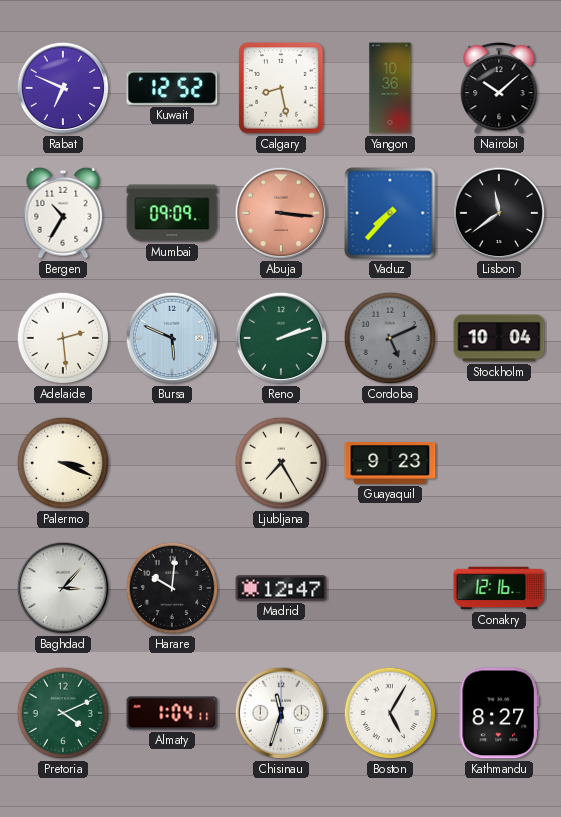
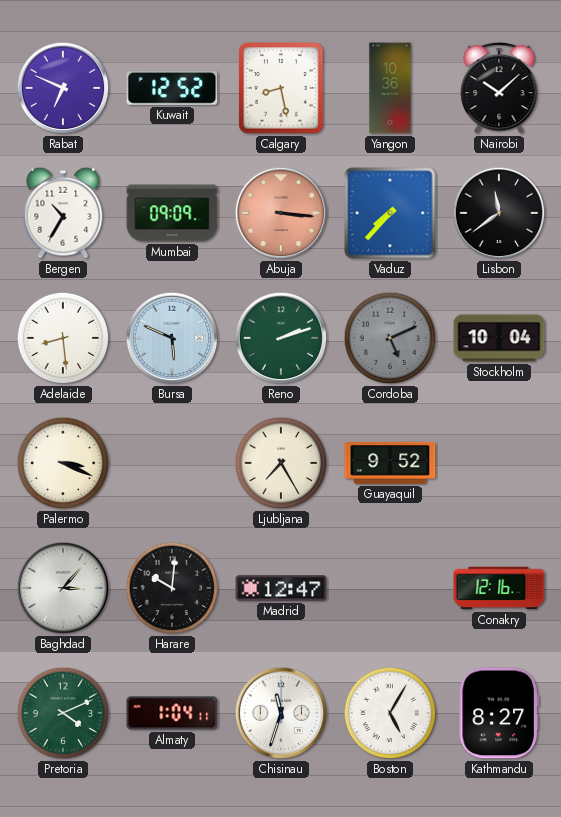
Adelaide: 2:29 -> 8:29 (63, 338)
Guayaquil: 9:23 -> 9:52 (390, 463)
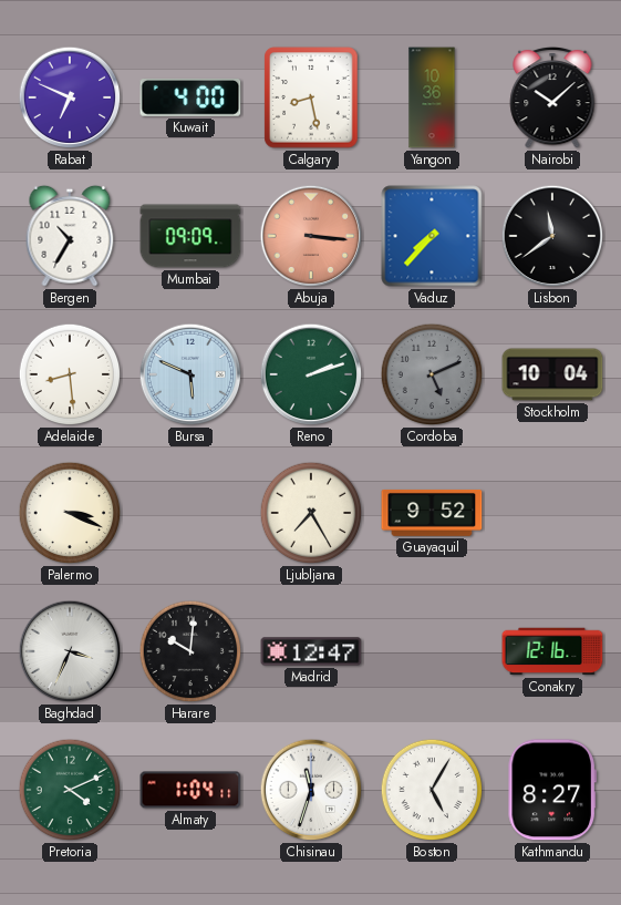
Kuwait: 12:52 -> 4:00 (190, 99)
Baghdad: 3:07 -> 3:34 (70, 651)
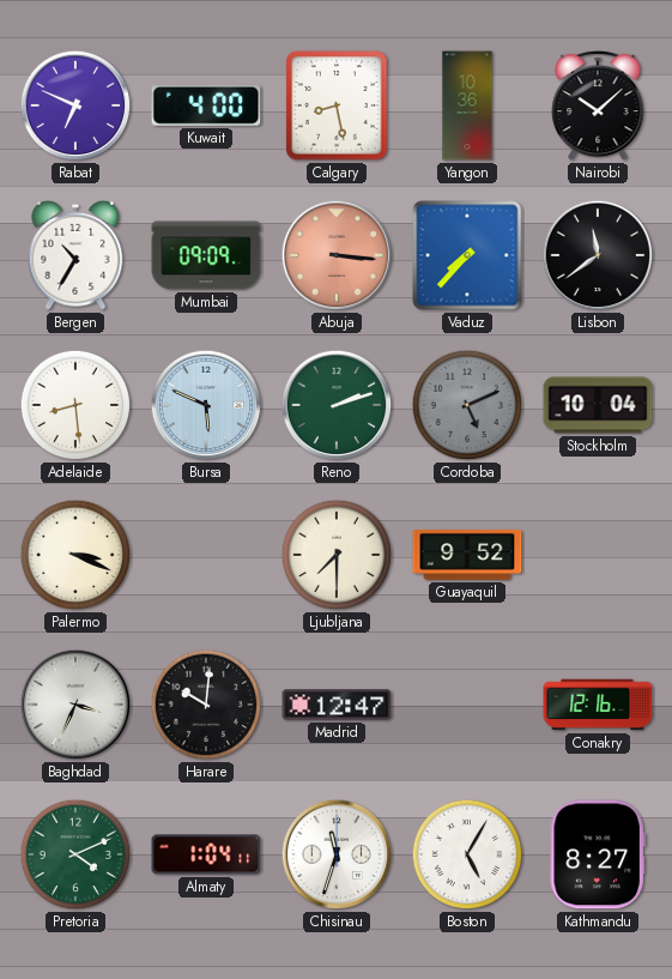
Ljubljana: 7:25 -> 7:30 (337, 555)
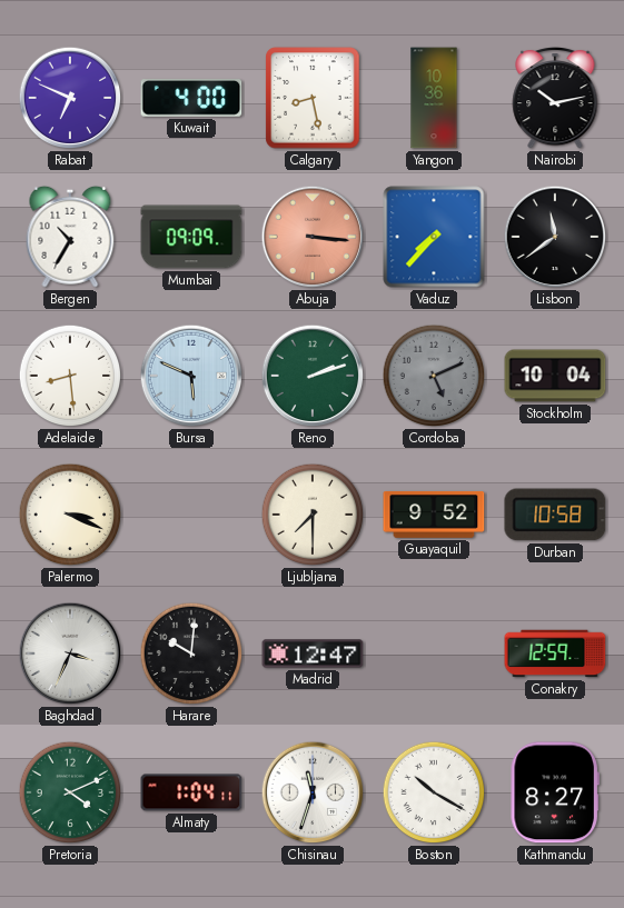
Nairobi: 10:08 -> 10:13 (555, 98)
Durban: none -> 10:58 (555, 515)
Conakry: 12:16 -> 12:59 (555, 653)
Boston: 5:05 -> 10:20 (434, 792)
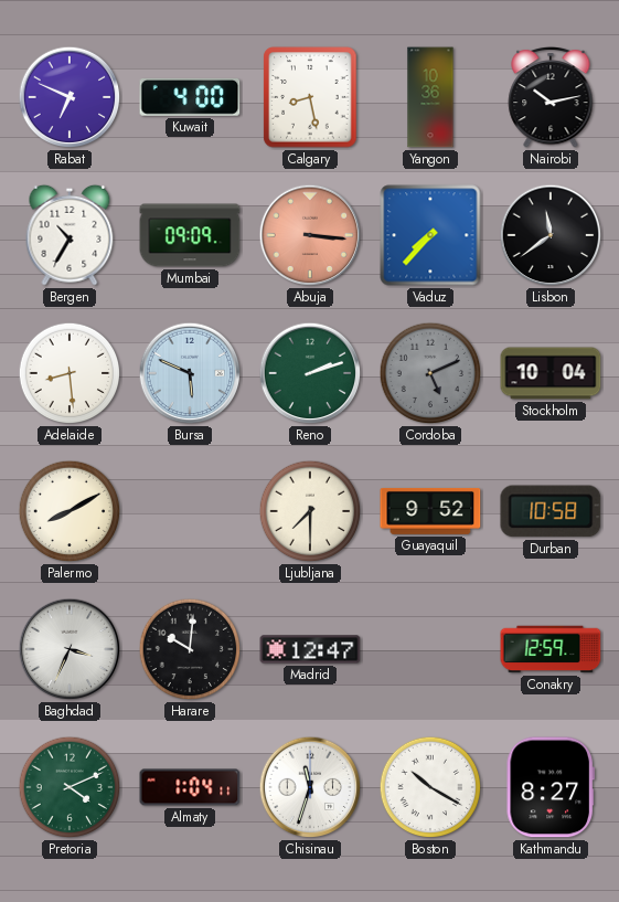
Palermo: 3:19 -> 8:10 (70, 511)
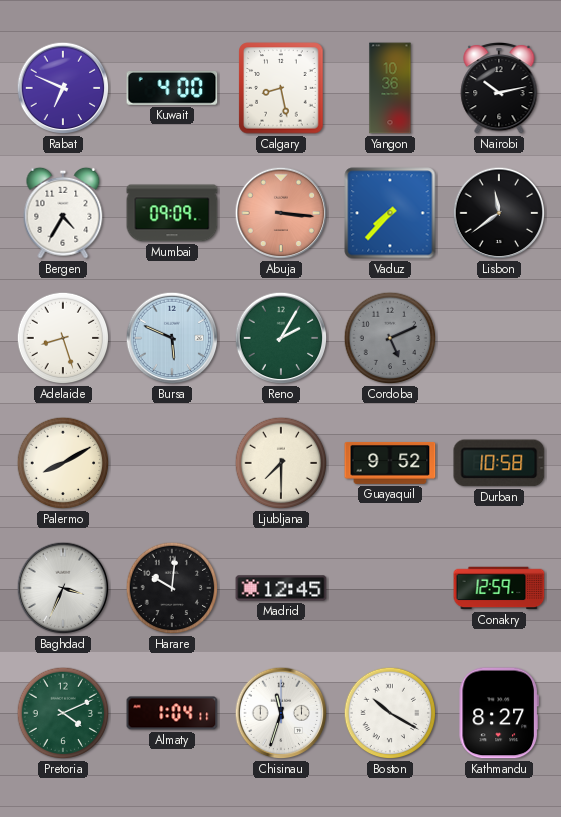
Bergen: 10:35 -> 4:35 (63, 213)
Adelaide: 8:29 -> 8:27 (63, 338)
Reno: 2:12 -> 2:05 (281, 338)
Stockholm: 10:04 -> none (551, 373)
Madrid: 12:47 -> 12:45 (281, 588)
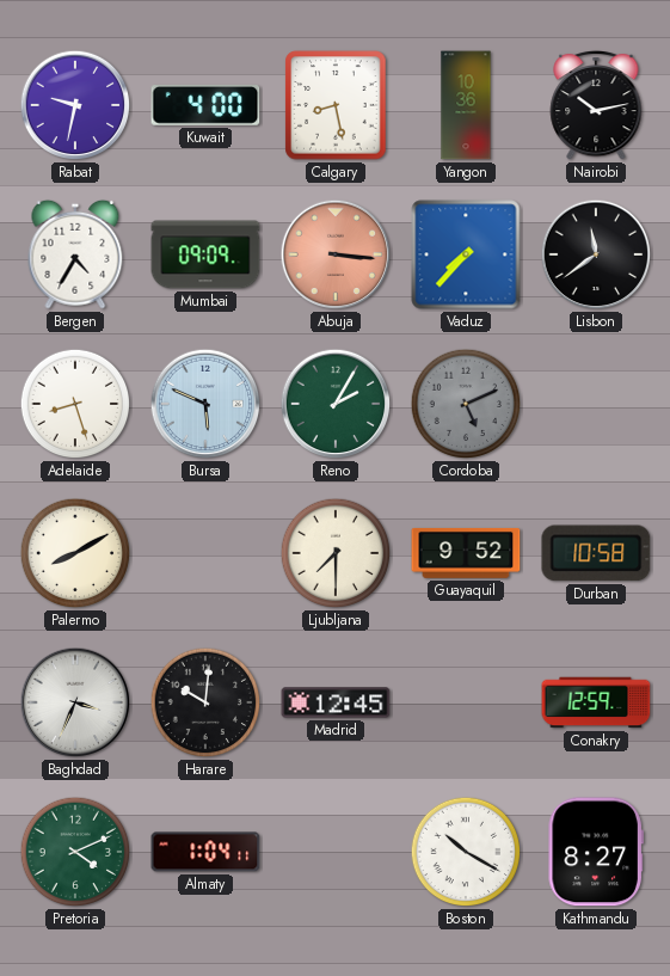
Rabat: 6:49 -> 9:32 (75, 105)
Chisinau: 11:33 -> none (281, 713)
